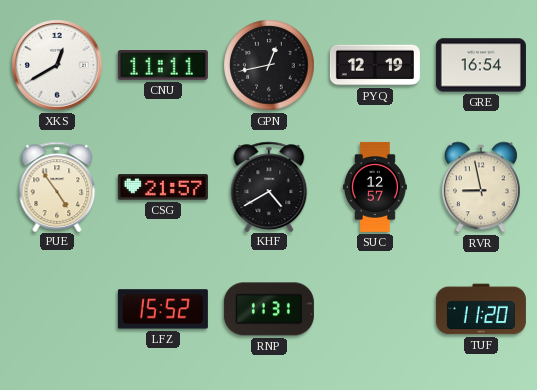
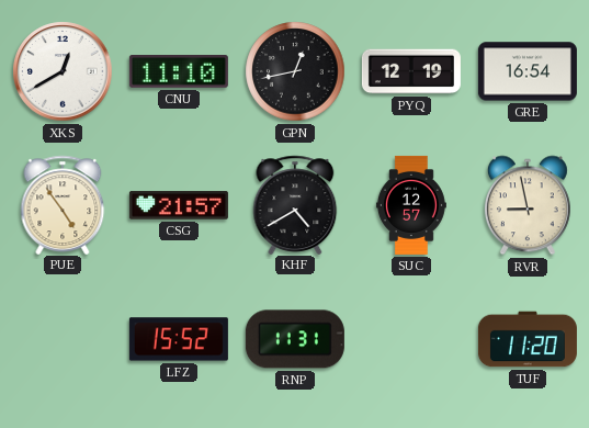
CNU: 11:11 -> 11:10 (179, 72)
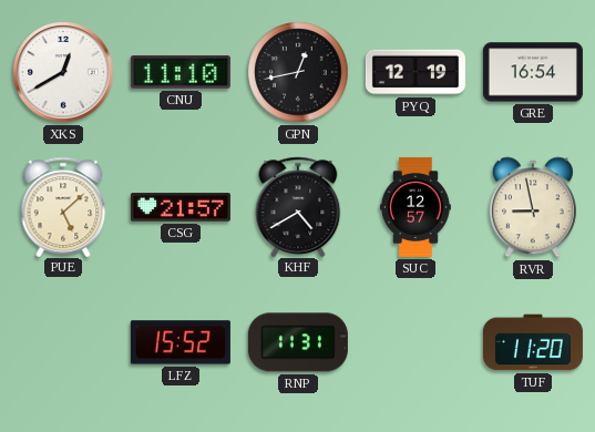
PUE: 4:54 -> 5:08 (63, 206)
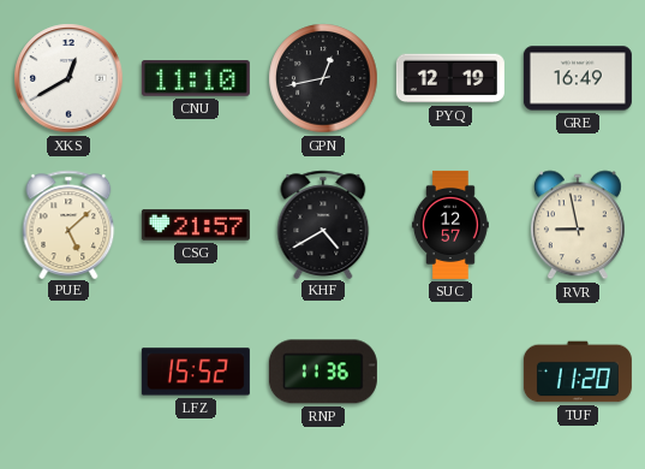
GRE: 16:54 -> 16:49 (578, 78)
RNP: 11:31 -> 11:36 (323, 372)
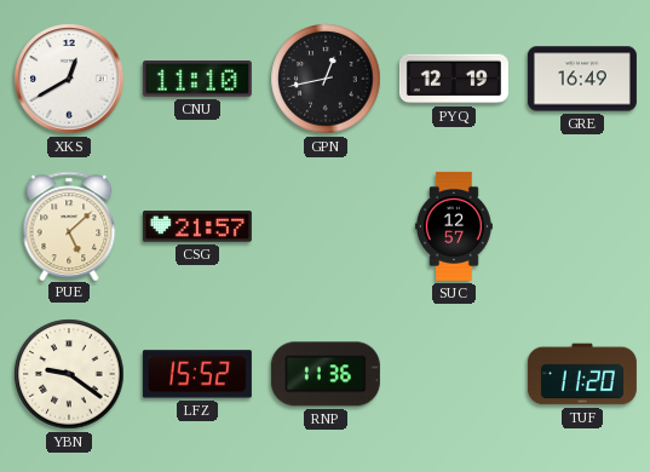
KHF: 4:40 -> none (323, 224)
RVR: 8:58 -> none (578, 225)
YBN: none -> 9:21 (69, 374)
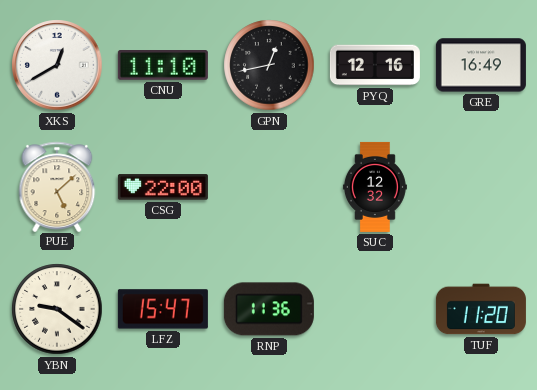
PYQ: 12:19 -> 12:16 (375, 65)
CSG: 21:57 -> 22:00 (163, 187)
SUC: 12:57 -> 12:32 (375, 187)
LFZ: 15:52 -> 15:47 (163, 309)
